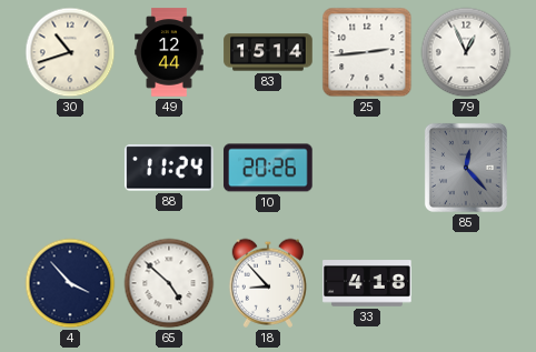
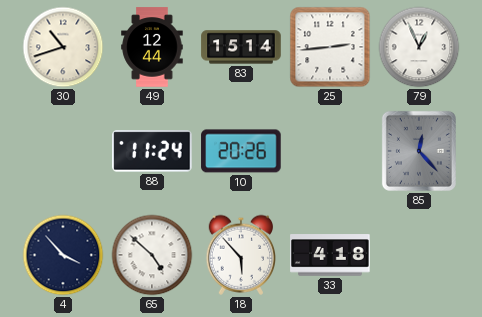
18: 8:53 -> 5:53 (241, 255)
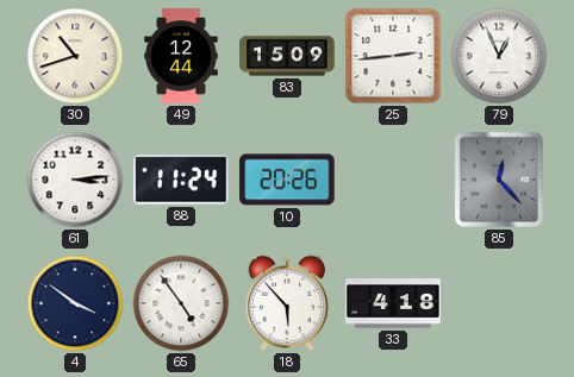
83: 15:14 -> 15:09 (287, 56)
61: none -> 3:14 (75, 180)
4: 3:53 -> 3:51 (75, 303)
65: 4:52 -> 4:54 (181, 303)
